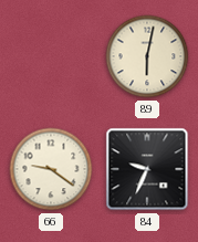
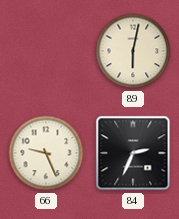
66: 9:21 -> 9:26 (46, 153)
84: 9:34 -> 2:34 (133, 153)
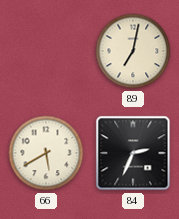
89: 6:02 -> 7:02 (133, 51)
66: 9:26 -> 5:40 (46, 153)
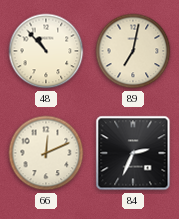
48: none -> 10:53 (46, 51)
66: 5:40 -> 12:11 (46, 153)
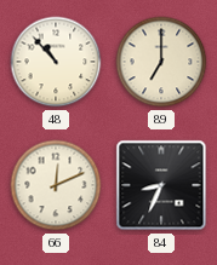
89: 7:02 -> 7:00 (161, 62)
84: 2:34 -> 8:34 (161, 185)
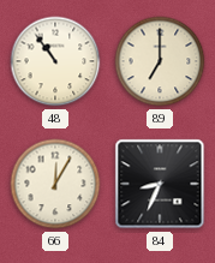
48: 10:53 -> 10:54 (55, 61)
66: 12:11 -> 12:05 (55, 184)
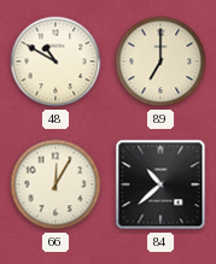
48: 10:54 -> 10:50 (56, 61)
84: 8:34 -> 10:38 (160, 184)
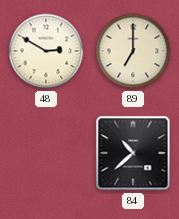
48: 10:50 -> 2:50 (46, 51)
66: 12:05 -> none (56, 184)
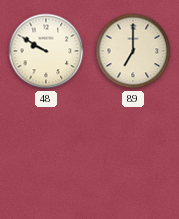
48: 2:50 -> 9:50 (46, 51)
84: 10:38 -> none (133, 153)
